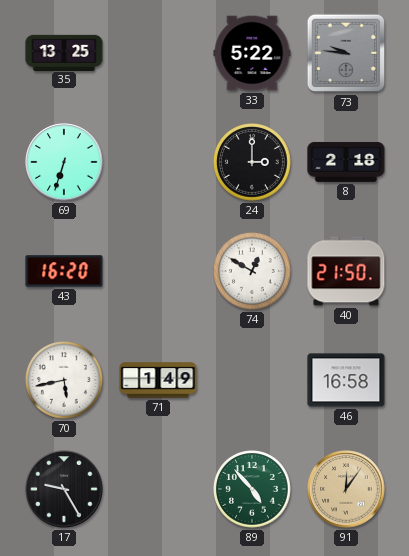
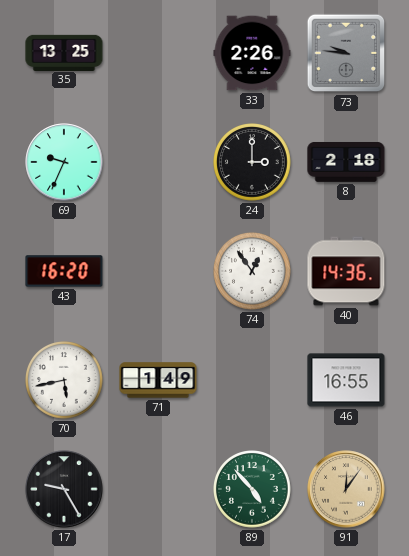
33: 5:22 -> 2:26 (252, 53)
69: 6:33 -> 9:34 (64, 162)
74: 12:50 -> 12:54 (253, 272)
40: 21:50 -> 14:36 (346, 271)
46: 16:58 -> 16:55 (346, 380)
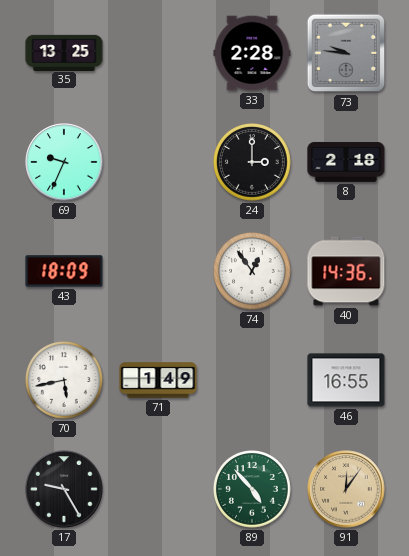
33: 2:26 -> 2:28 (252, 53)
43: 16:20 -> 18:09 (64, 271)
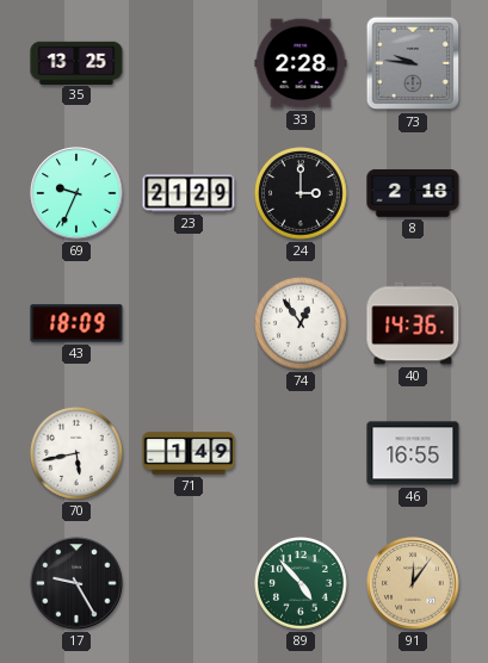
23: none -> 21:29 (189, 193)
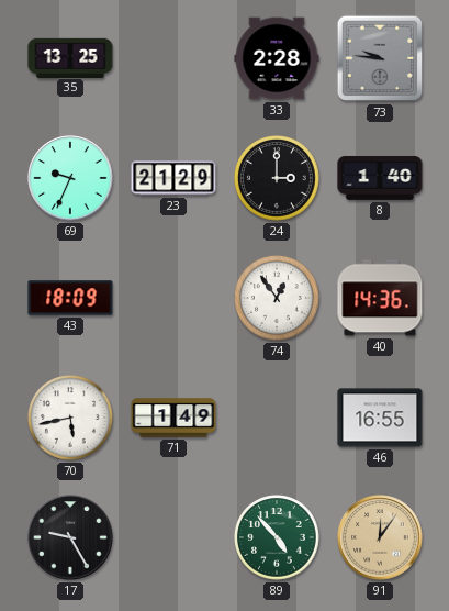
8: 2:18 -> 1:40 (380, 178)
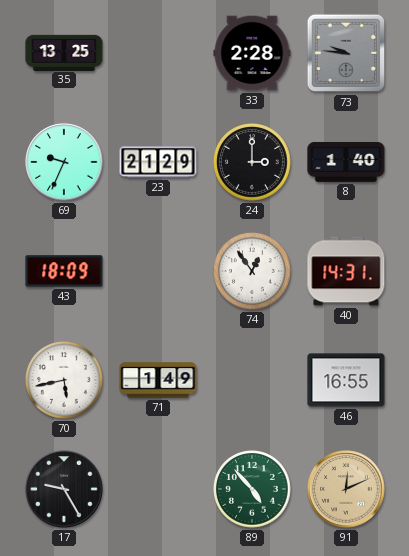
40: 14:36 -> 14:31 (346, 271)
91: 12:06 -> 12:11 (346, 489)
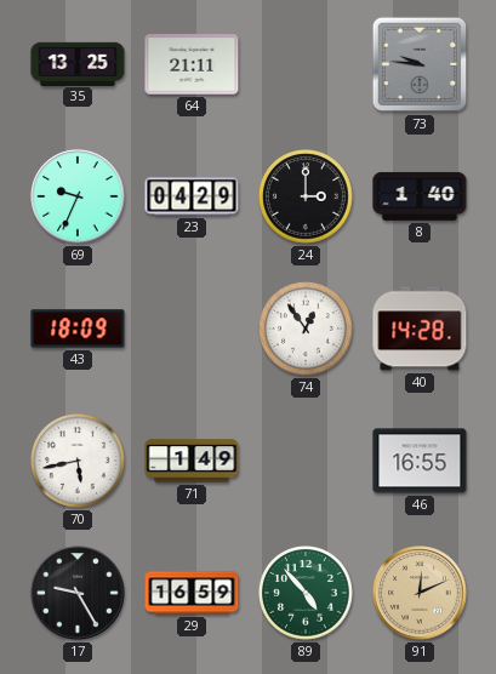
64: none -> 21:11 (192, 64)
33: 2:28 -> none (252, 53)
23: 21:29 -> 04:29 (192, 196)
40: 14:31 -> 14:28 (420, 329)
29: none -> 16:59 (192, 593)
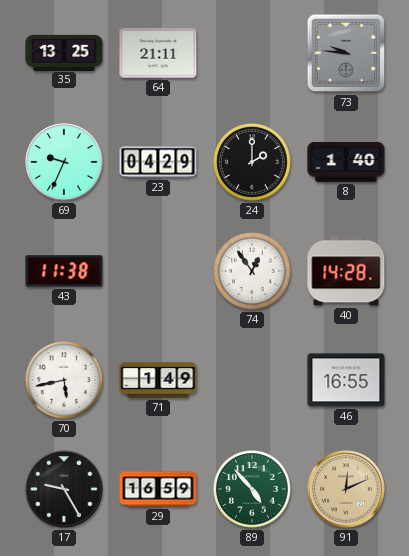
24: 3:00 -> 2:00 (253, 163)
43: 18:09 -> 11:38 (64, 271)
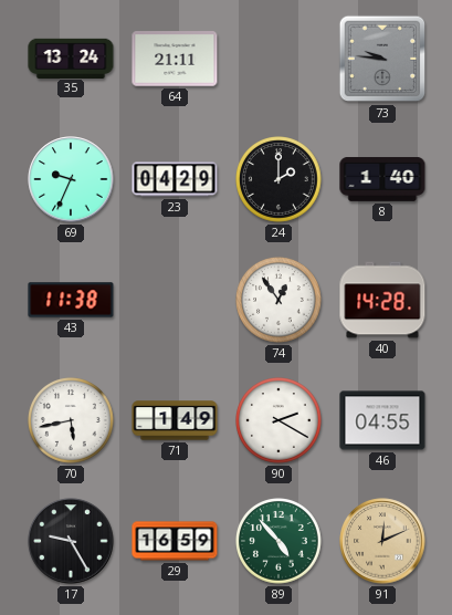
35: 13:25 -> 13:24 (71, 58)
90: none -> 2:20 (280, 421)
46: 16:55 -> 04:55 (382, 420)
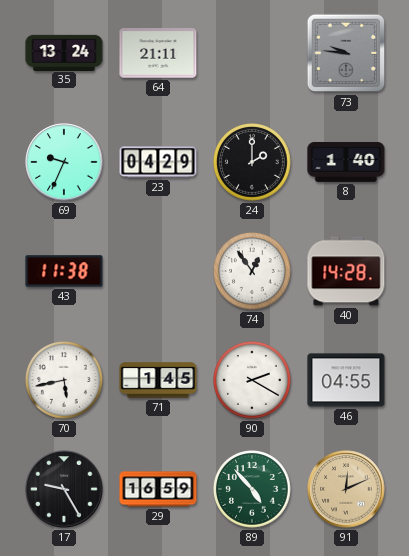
71: 1:49 -> 1:45 (158, 380)
